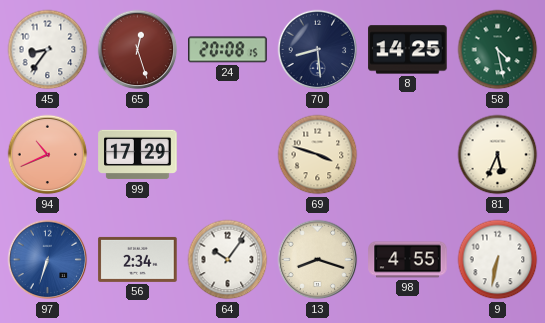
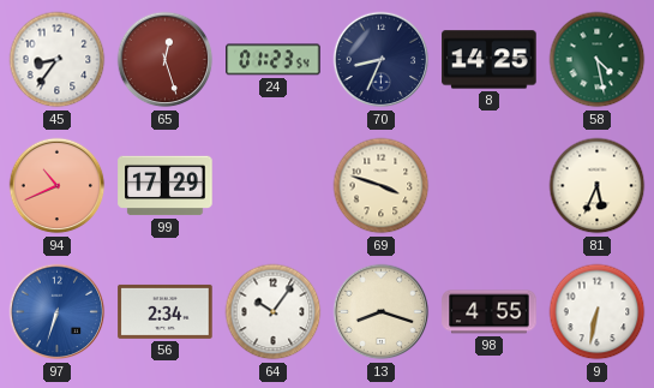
24: 20:08 -> 01:23 (274, 60)
70: 8:29 -> 8:34 (382, 60)
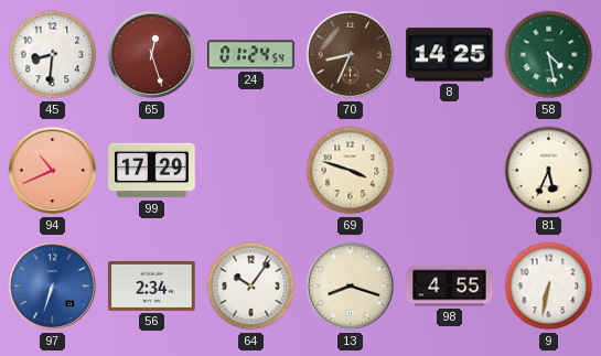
45: 8:36 -> 8:31 (53, 55)
24: 01:23 -> 01:24 (251, 55)
70 dial: navy -> brown (351, 55)
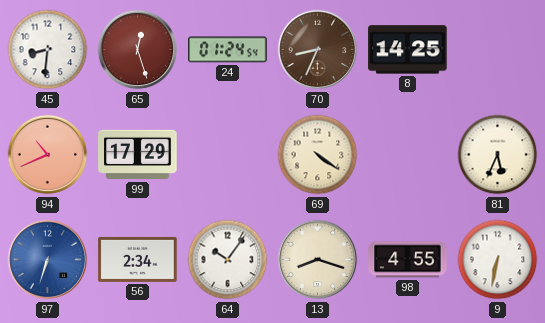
58: 4:28 -> none (549, 55)
69: 3:48 -> 4:21 (318, 155)
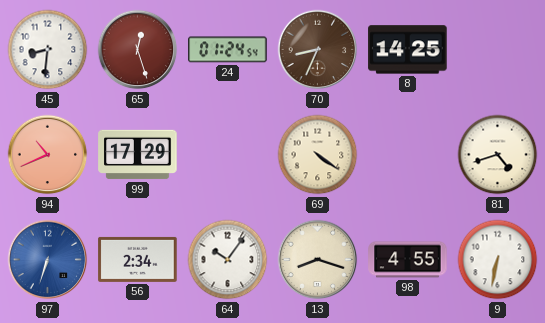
81: 5:34 -> 4:42 (498, 155)
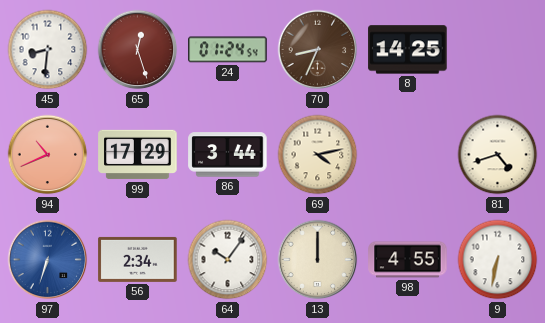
86: none -> 3:44 (228, 155)
69: 4:21 -> 4:13 (318, 155)
13: 8:18 -> 12:00 (318, 260)
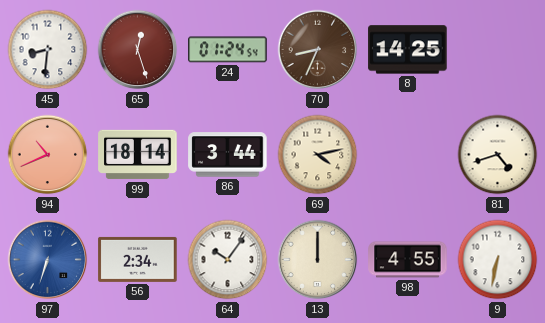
99: 17:29 -> 18:14 (138, 155)
